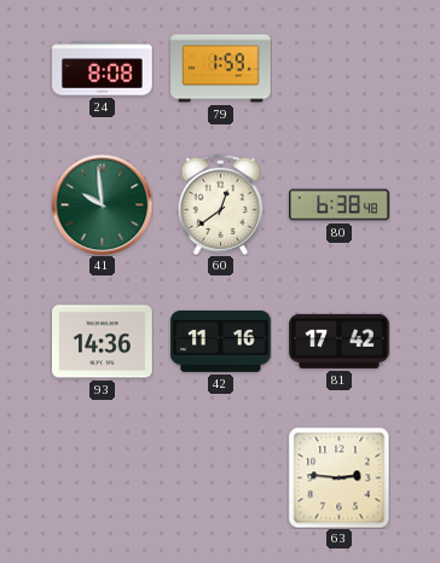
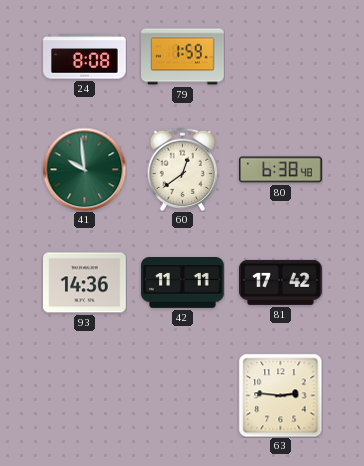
42: 11:16 -> 11:11 (183, 283)
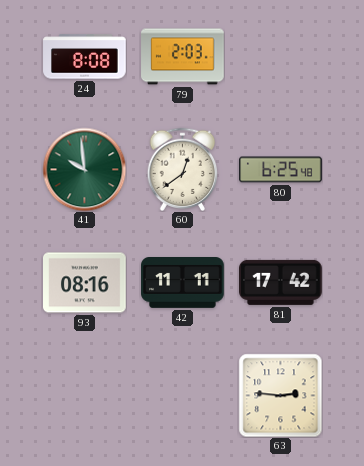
79: 1:59 -> 2:03 (183, 57)
80: 6:38 -> 6:25 (281, 170)
93: 14:36 -> 08:16 (85, 283)
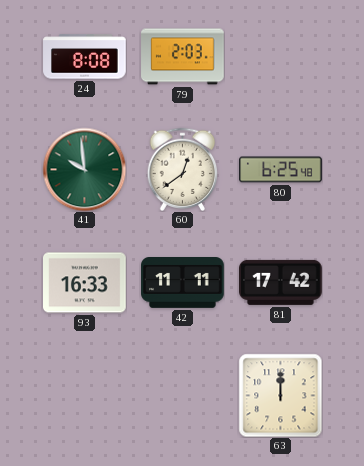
93: 08:16 -> 16:33 (85, 283)
63: 2:46 -> 12:00 (280, 395)
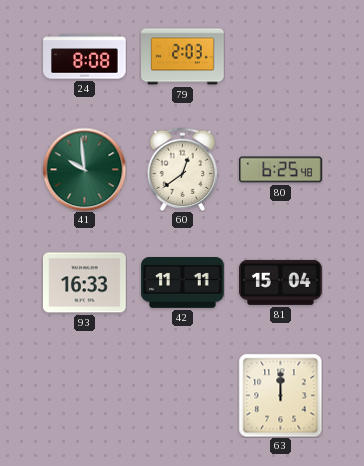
81: 17:42 -> 15:04 (281, 282)
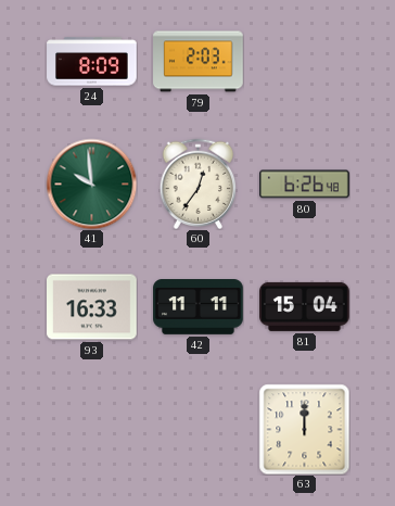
24: 8:08 -> 8:09 (92, 62)
60: 12:39 -> 12:36 (199, 184)
80: 6:25 -> 6:26 (305, 185)
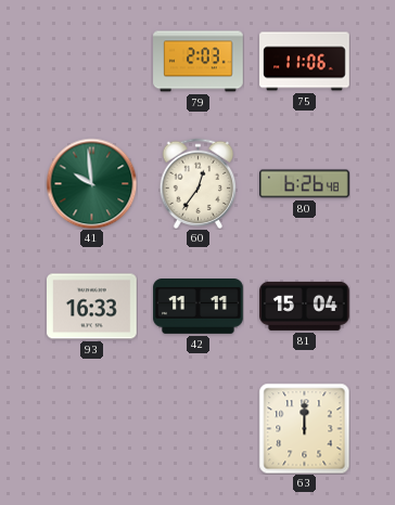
24: 8:09 -> none (92, 62)
75: none -> 11:06 (305, 62)
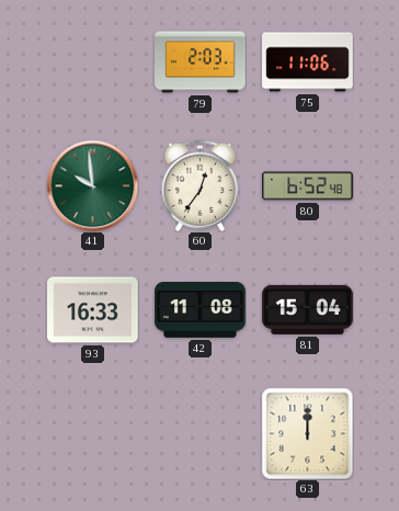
80: 6:26 -> 6:52 (308, 186)
42: 11:11 -> 11:08 (201, 310)
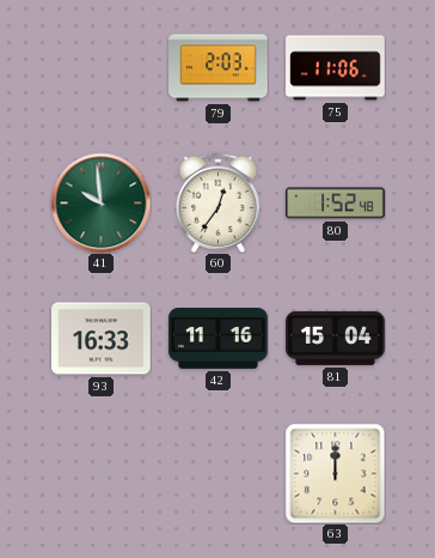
80: 6:52 -> 1:52 (336, 204)
42: 11:08 -> 11:16 (219, 339)
